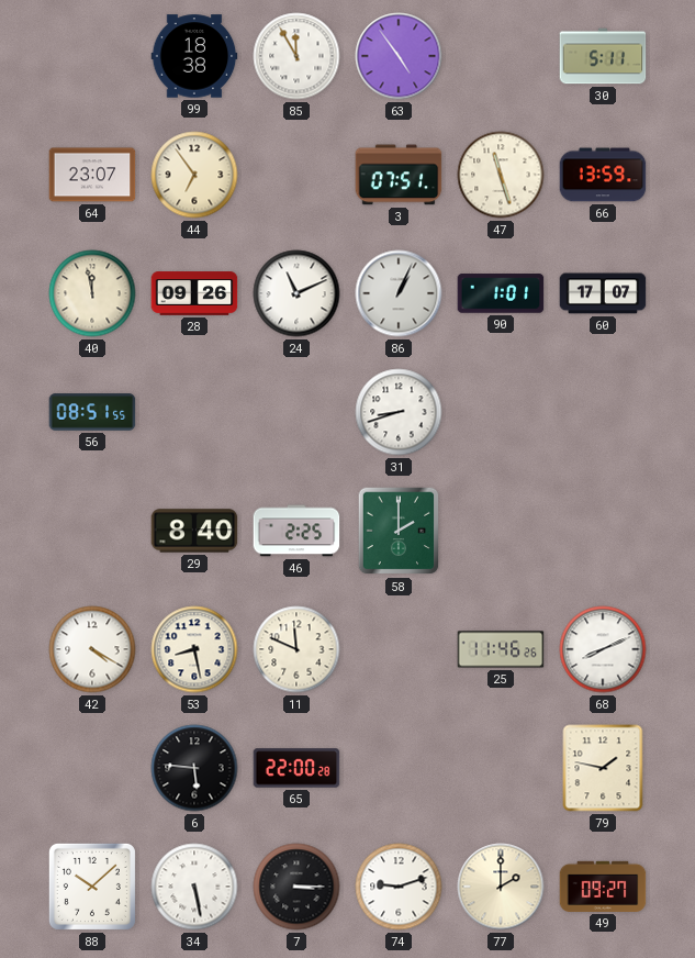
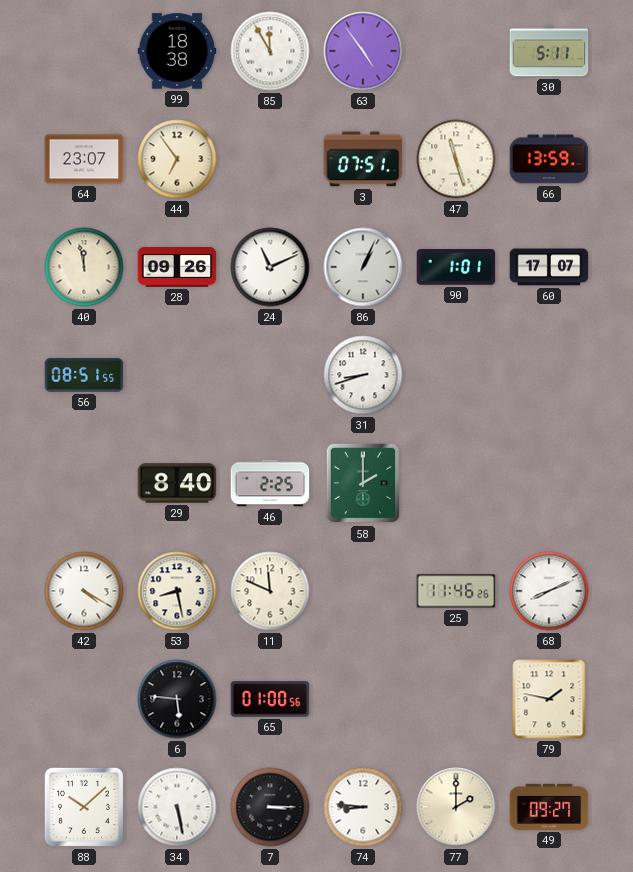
65: 22:00 -> 01:00 (270, 699)
74: 9:12 -> 8:46 (363, 807)
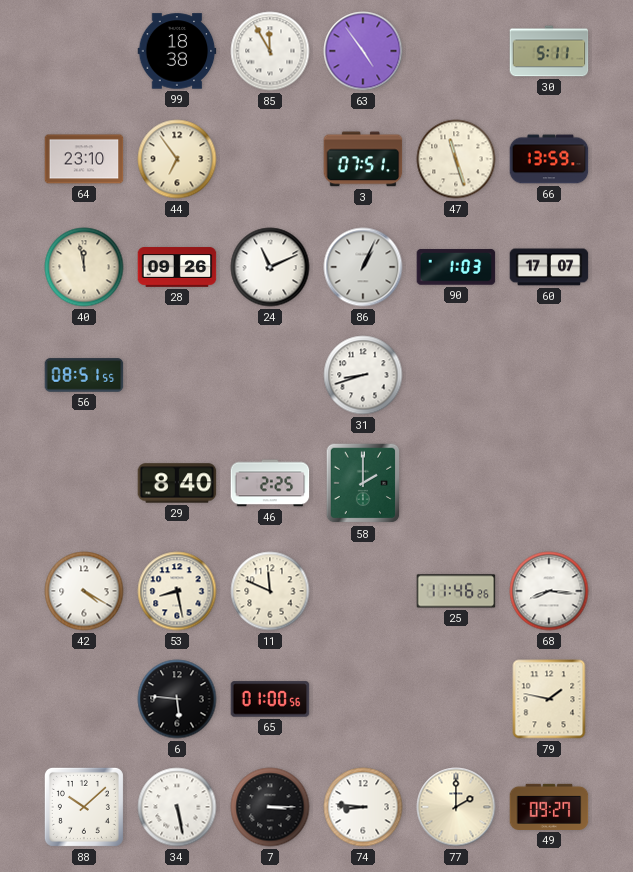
64: 23:07 -> 23:10 (84, 159)
90: 1:01 -> 1:03 (456, 267)
68: 8:11 -> 8:16 (549, 591)
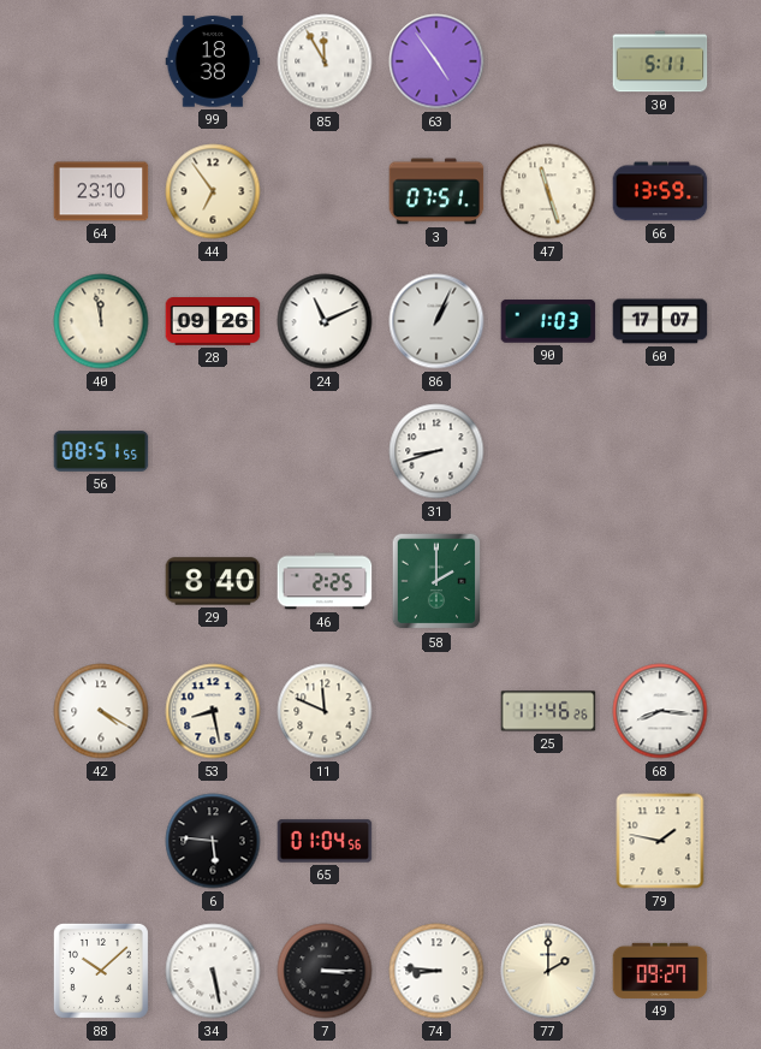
65: 01:00 -> 01:04 (325, 841)
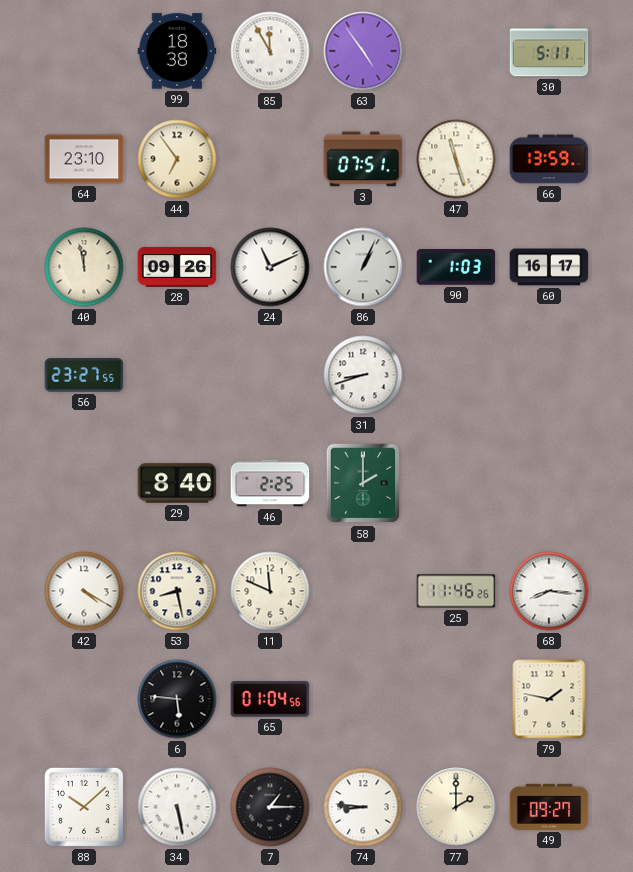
60: 17:07 -> 16:17 (549, 267)
56: 08:51 -> 23:27 (84, 375)
7: 3:15 -> 1:15 (270, 807)
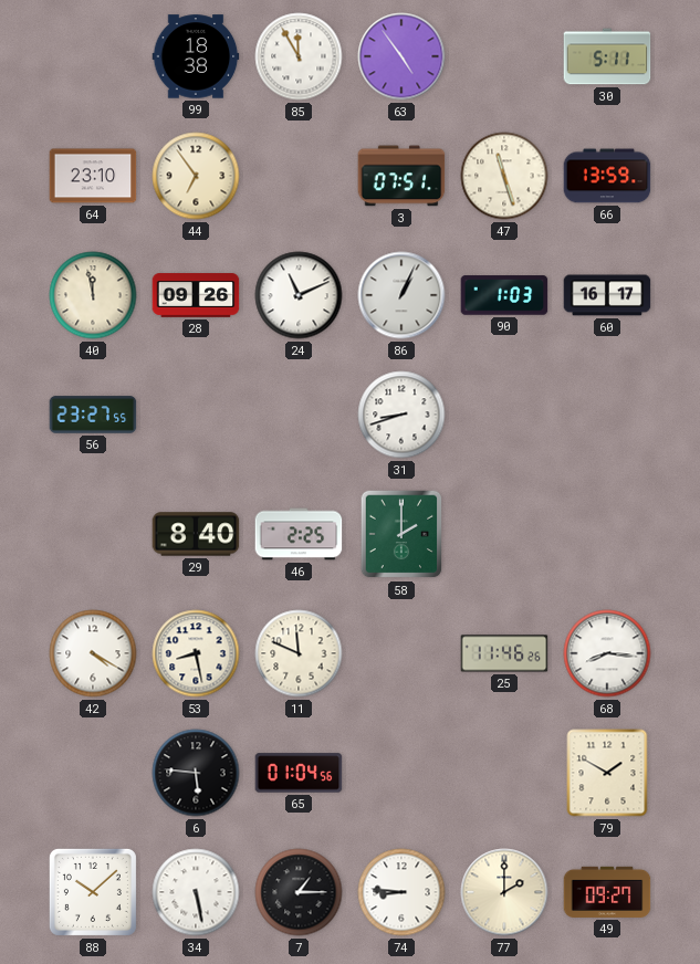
79: 1:47 -> 1:50 (607, 773)
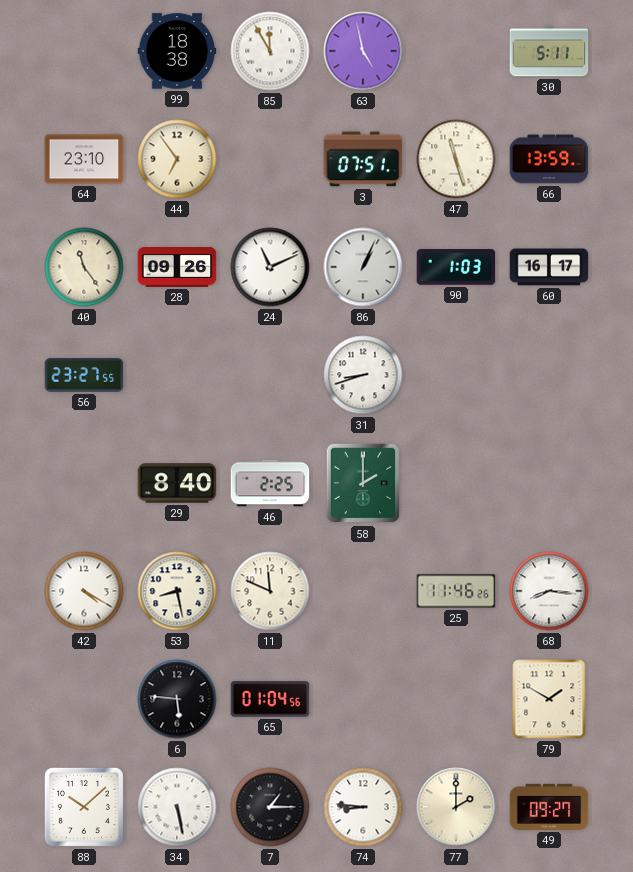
63: 4:54 -> 4:58 (363, 51)
40: 11:58 -> 11:24 (84, 267)
